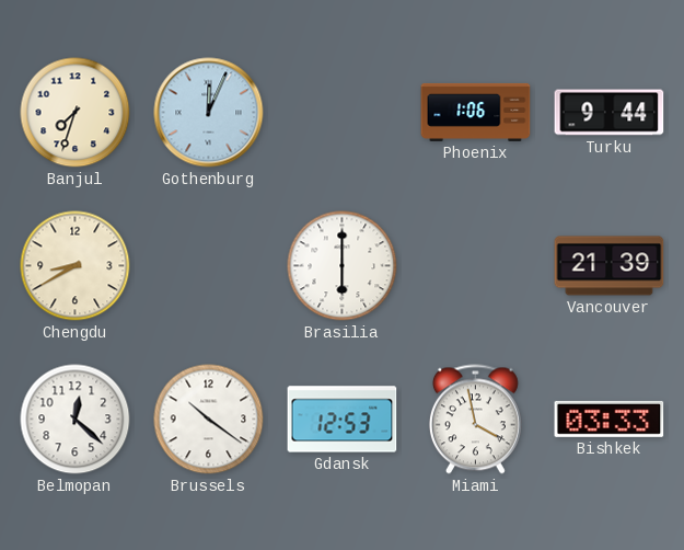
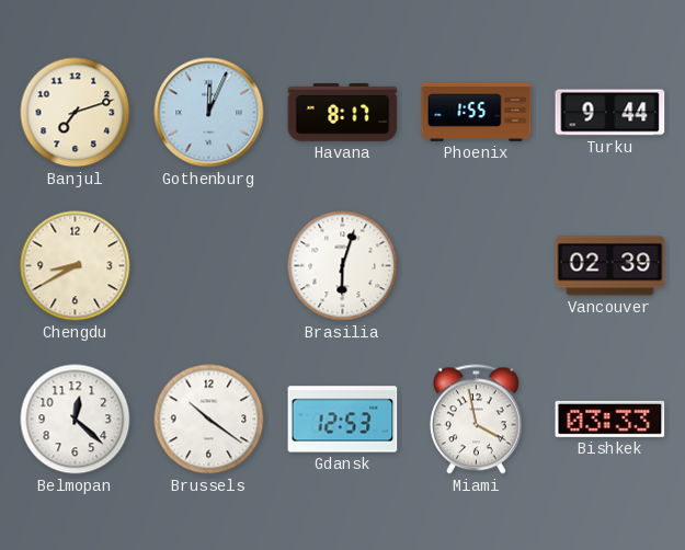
Banjul: 7:33 -> 7:12 (76, 113)
Havana: none -> 8:17 (343, 113)
Phoenix: 1:06 -> 1:55 (477, 112)
Brasilia: 6:00 -> 6:03 (343, 266)
Vancouver: 21:39 -> 02:39 (610, 266)
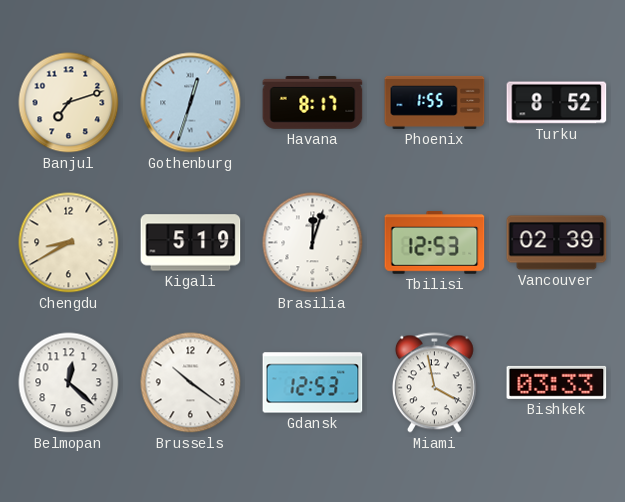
Gothenburg: 12:04 -> 12:33 (191, 103)
Turku: 9:44 -> 8:52 (557, 103)
Kigali: none -> 5:19 (191, 243)
Brasilia: 6:03 -> 12:03 (313, 243)
Tbilisi: none -> 12:53 (435, 243)
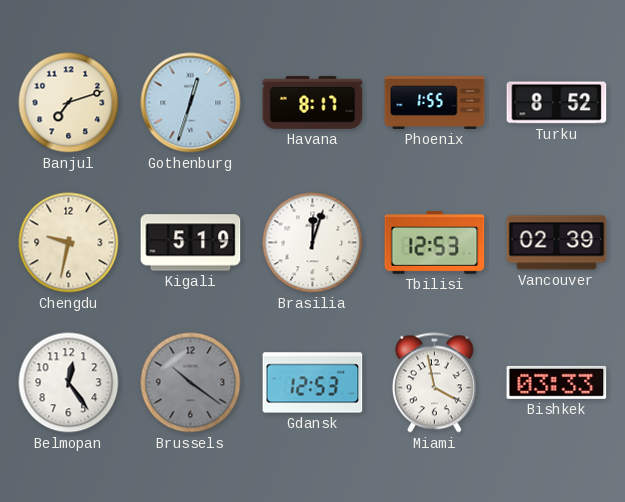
Chengdu: 8:40 -> 9:32 (69, 243)
Belmopan: 12:22 -> 12:24 (69, 383)
Brussels dial: white -> grey (191, 383)
